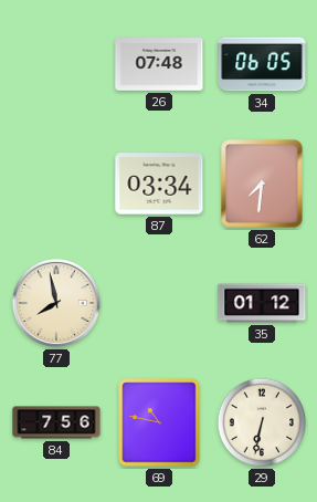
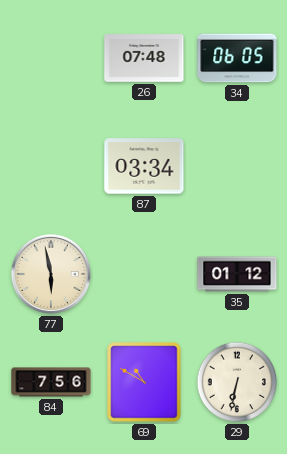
62: 7:31 -> none (262, 184)
77: 7:58 -> 5:58 (51, 274)
69: 10:47 -> 10:50 (144, 382)
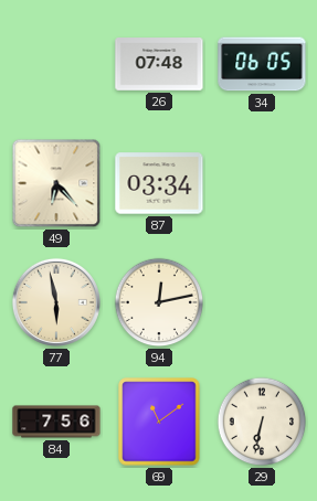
49: none -> 6:23 (56, 183)
94: none -> 12:13 (159, 302)
35: 01:12 -> none (237, 274)
69: 10:50 -> 11:09 (159, 422)
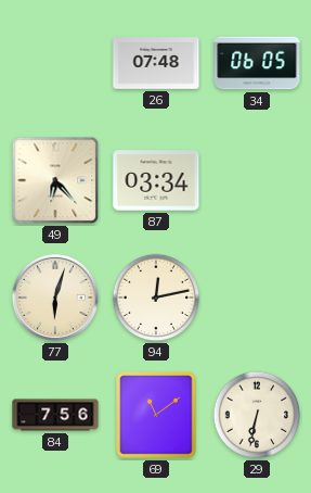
77: 5:58 -> 6:03 (55, 298)
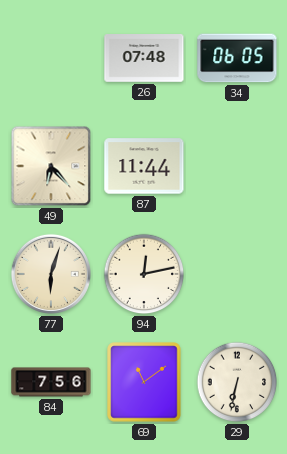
87: 03:34 -> 11:44 (144, 166)
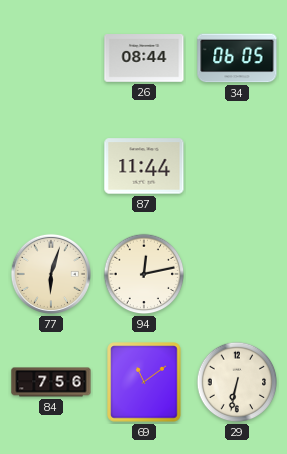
26: 07:48 -> 08:44 (144, 59)
49: 6:23 -> none (51, 166)
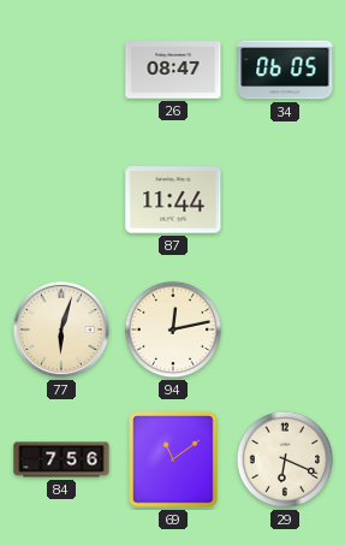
26: 08:44 -> 08:47 (173, 71)
29: 6:32 -> 6:19 (285, 459)
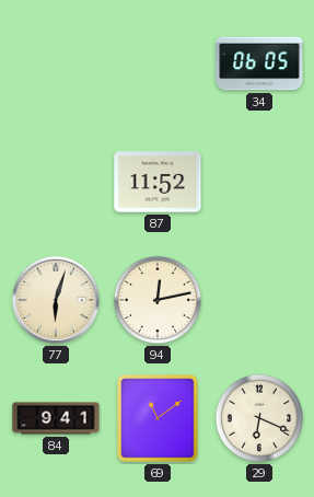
26: 08:47 -> none (173, 71)
87: 11:44 -> 11:52 (158, 182)
84: 7:56 -> 9:41 (56, 418)
